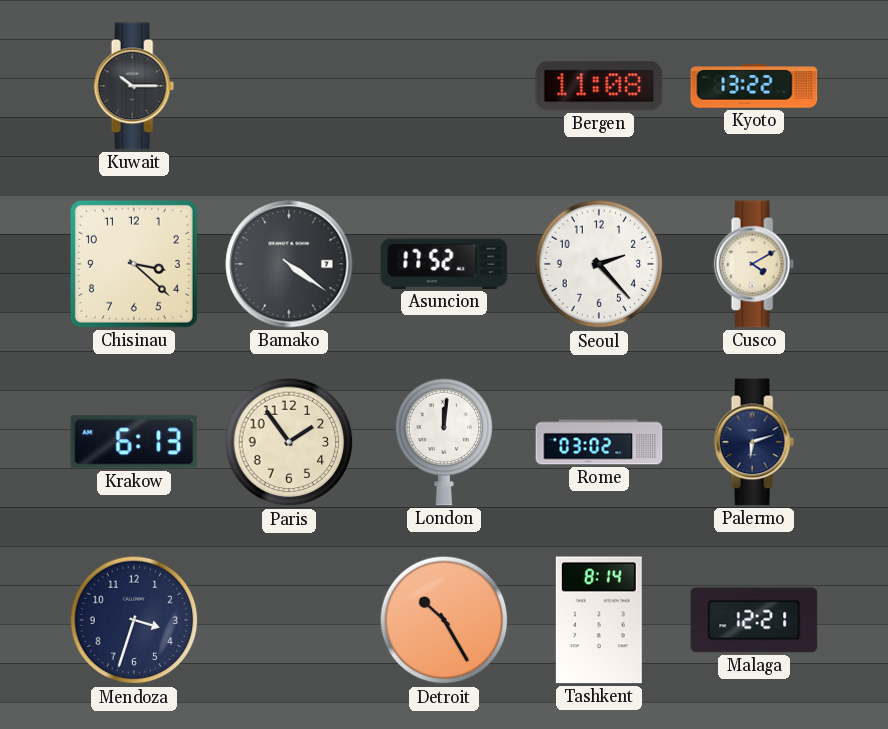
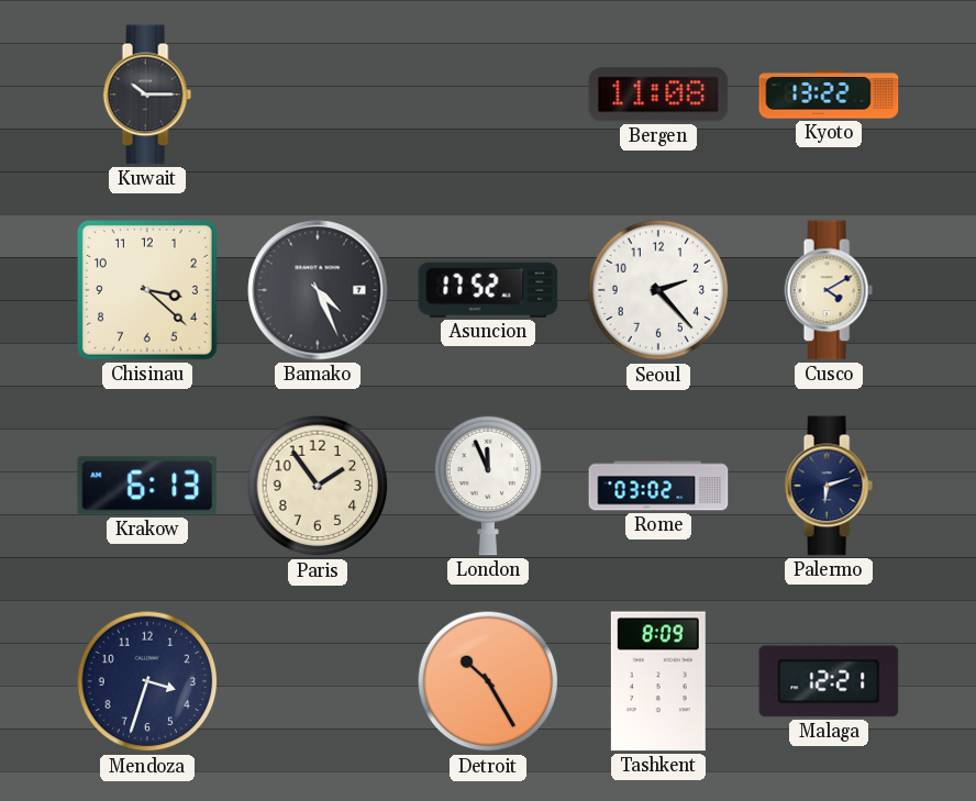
Bamako: 4:21 -> 4:26 (318, 290)
London: 12:01 -> 11:56 (488, 486)
Tashkent: 8:14 -> 8:09 (658, 681)
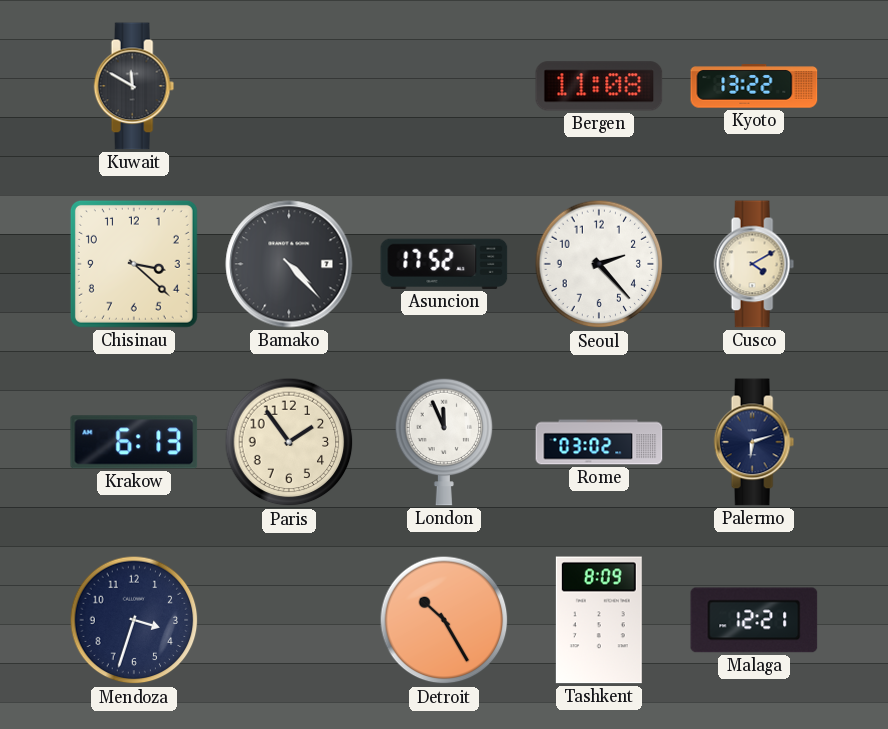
Kuwait: 10:15 -> 11:50 (134, 86)
Bamako: 4:26 -> 4:23 (289, 264)
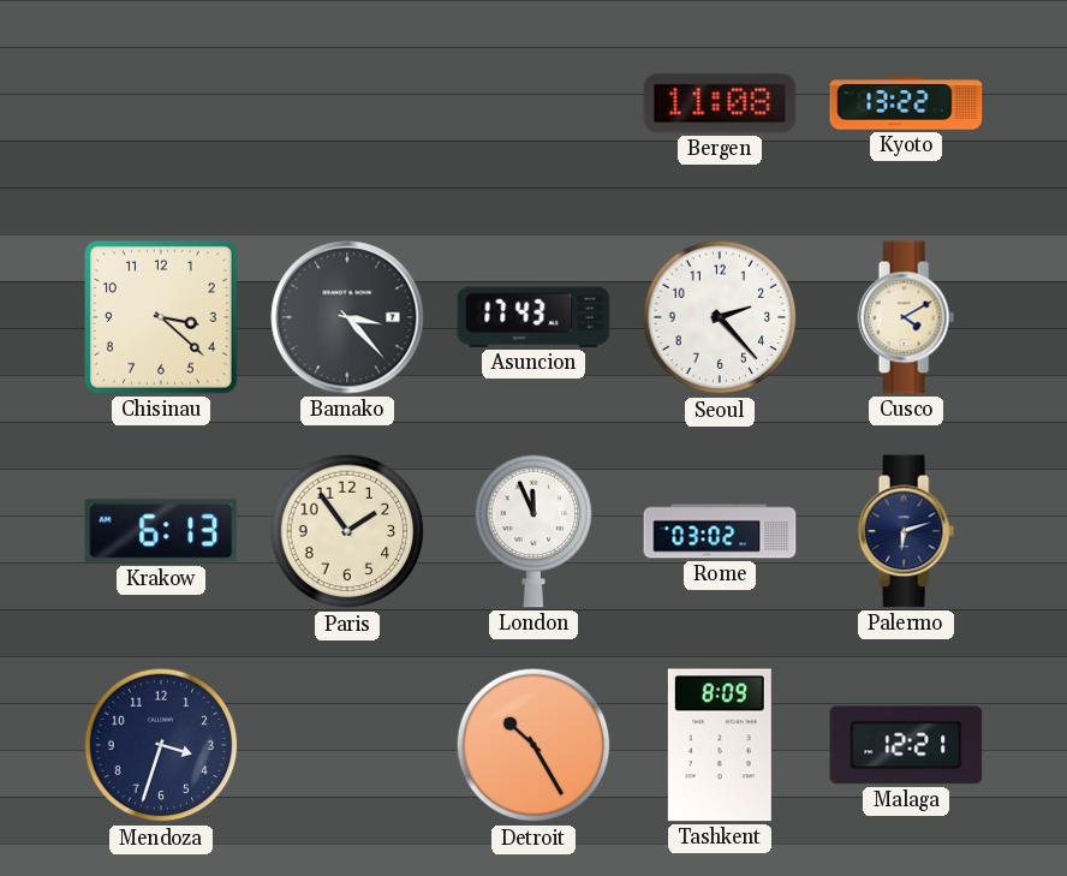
Kuwait: 11:50 -> none (134, 86)
Bamako: 4:23 -> 3:23 (347, 317)
Asuncion: 17:52 -> 17:43 (533, 317)
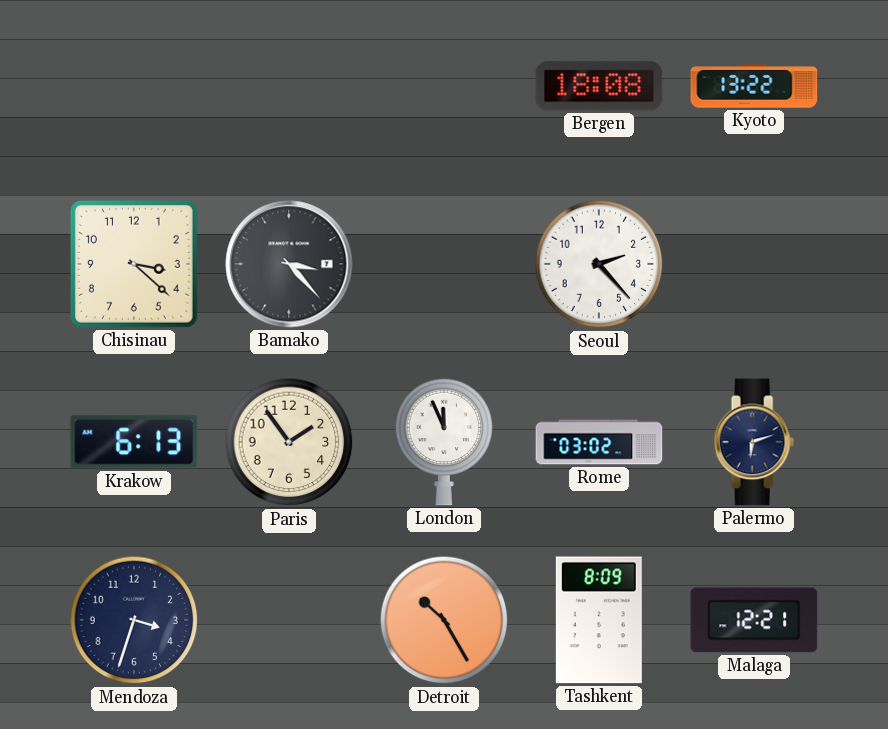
Bergen: 11:08 -> 18:08 (599, 86)
Asuncion: 17:43 -> none (533, 317)
Cusco: 4:10 -> none (906, 317)
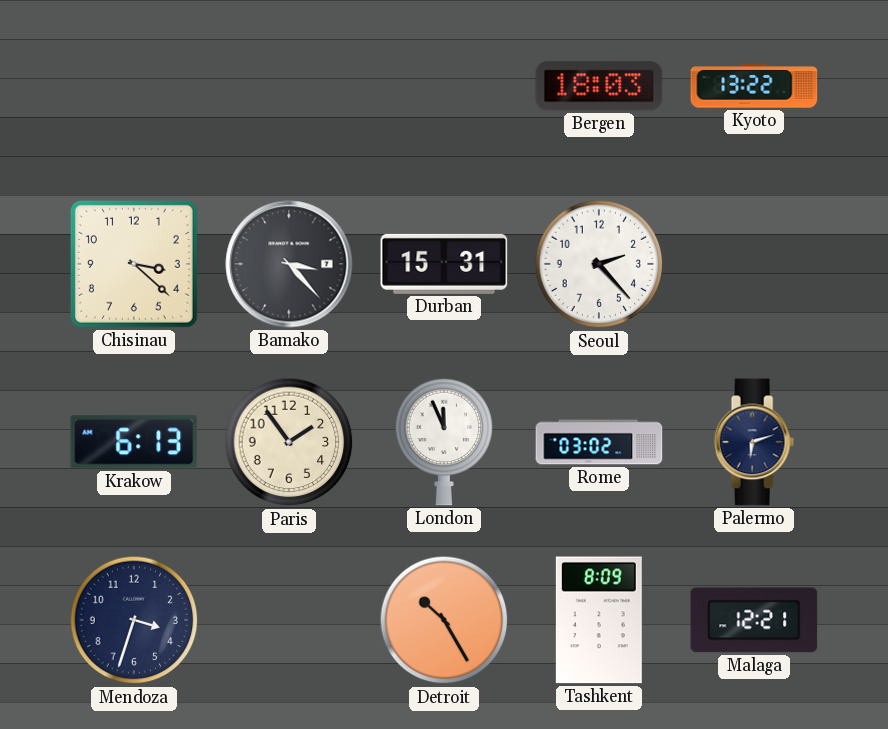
Bergen: 18:08 -> 18:03 (599, 86)
Durban: none -> 15:31 (444, 264)
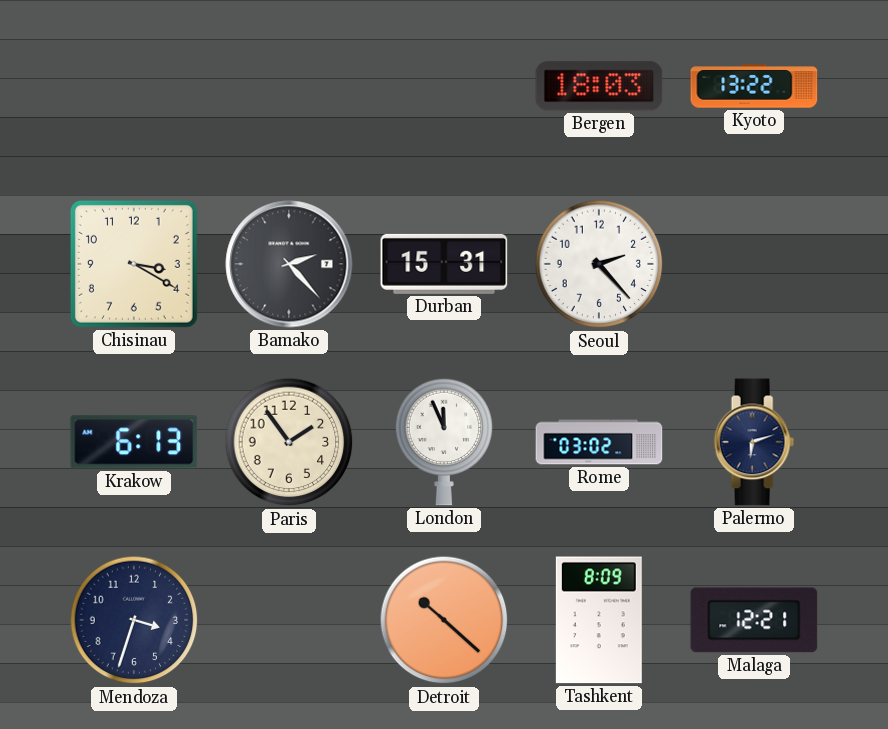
Chisinau: 3:22 -> 3:20 (134, 264)
Bamako: 3:23 -> 2:23 (289, 264)
Detroit: 10:25 -> 10:22 (444, 620)
